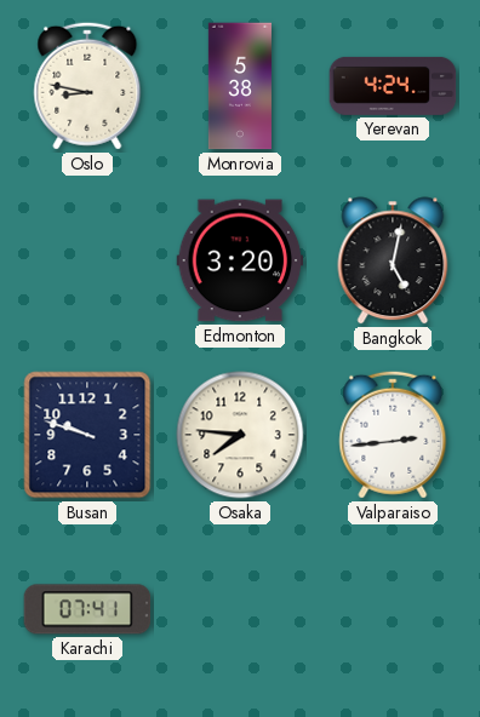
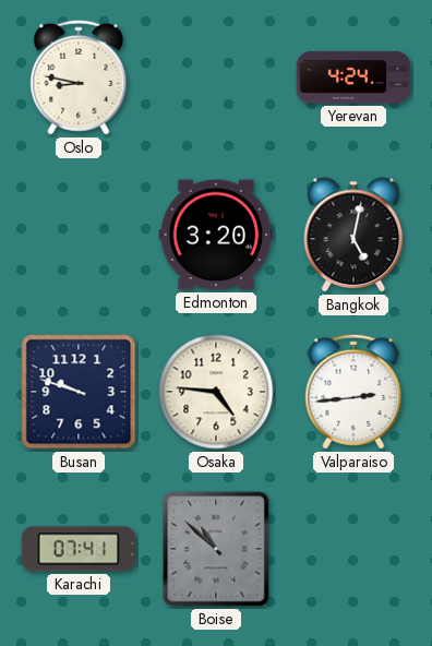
Monrovia: 5:38 -> none (240, 86)
Osaka: 7:46 -> 4:46 (216, 392)
Boise: none -> 10:52 (216, 549)
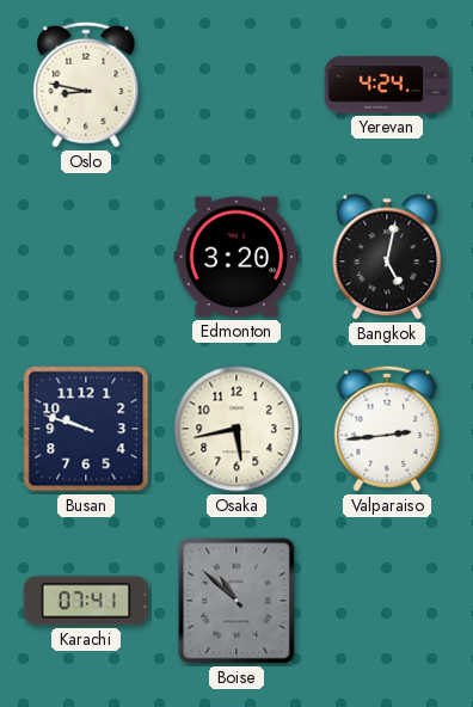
Osaka: 4:46 -> 5:43 (236, 429)
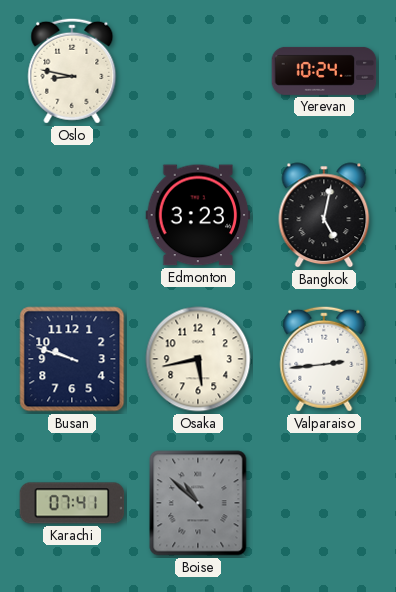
Yerevan: 4:24 -> 10:24 (324, 71)
Edmonton: 3:20 -> 3:23 (198, 215)
